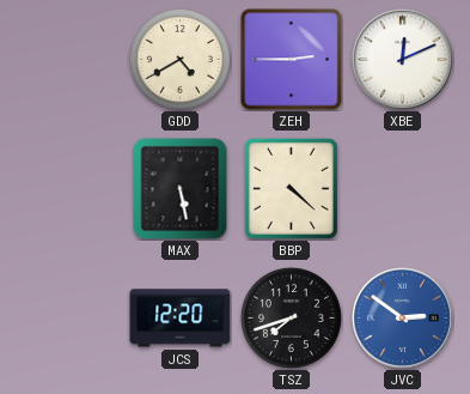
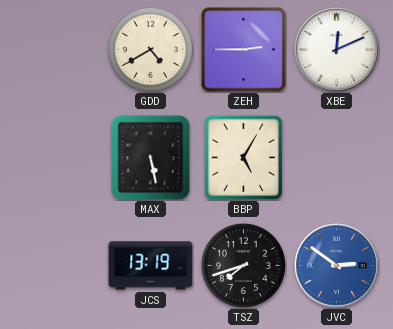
BBP: 4:22 -> 5:05 (243, 157)
JCS: 12:20 -> 13:19 (151, 266)
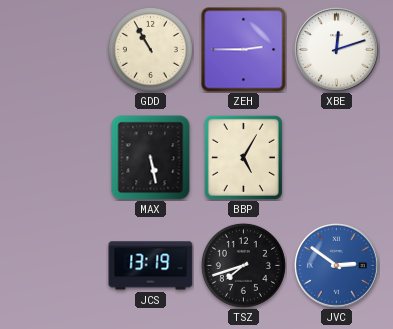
GDD: 4:40 -> 10:55 (150, 49)
XBE: 12:11 -> 12:12 (337, 50)
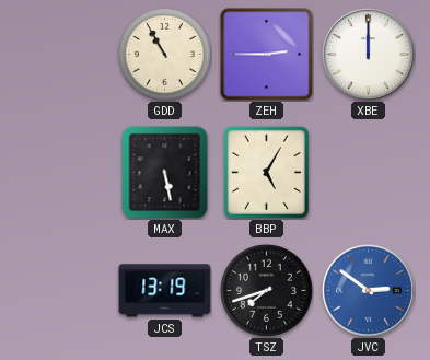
XBE: 12:12 -> 12:00 (369, 55)
